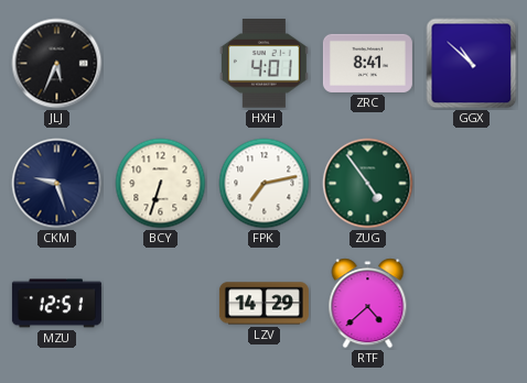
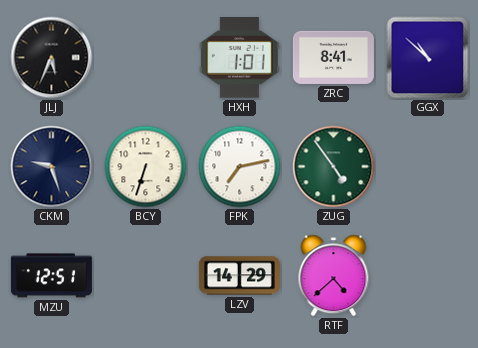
HXH: 4:01 -> 1:01 (239, 58)
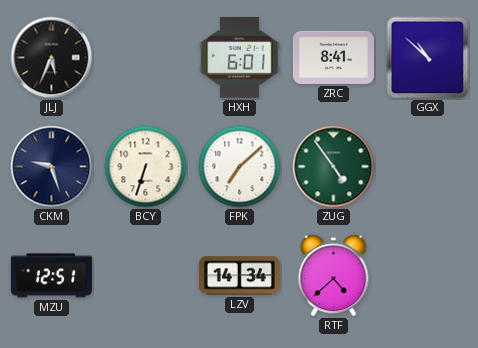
HXH: 1:01 -> 6:01 (239, 58)
FPK: 7:13 -> 7:08 (240, 167)
LZV: 14:29 -> 14:34 (239, 276)
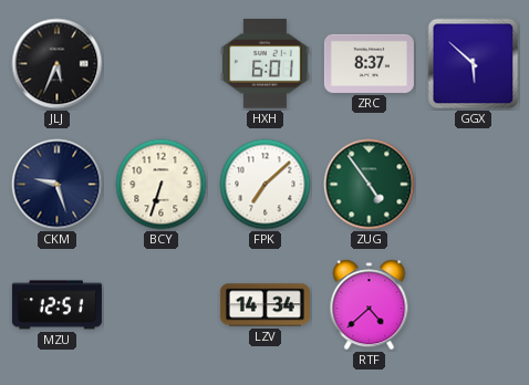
ZRC: 8:41 -> 8:37 (369, 63)
GGX: 10:52 -> 5:52 (474, 64)
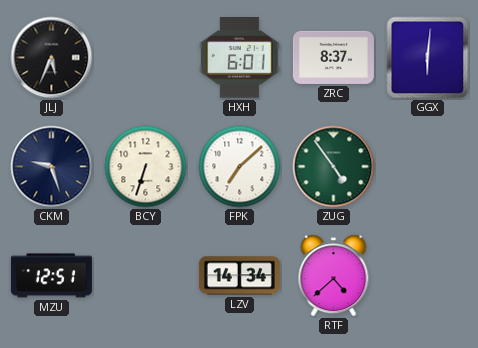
GGX: 5:52 -> 6:01 (428, 58)
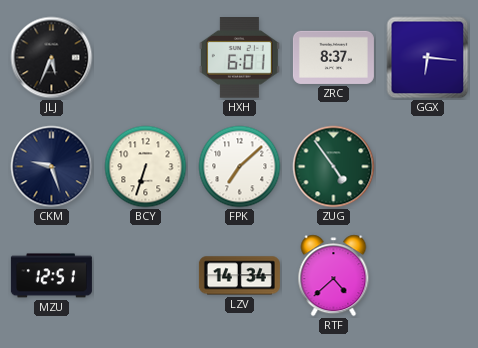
GGX: 6:01 -> 6:16 (428, 58)
